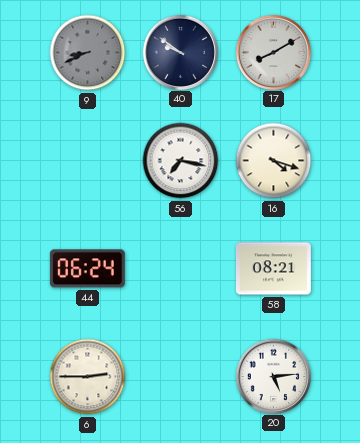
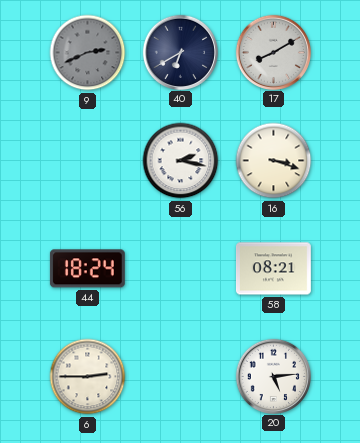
9: 8:41 -> 2:41 (88, 53)
40: 9:51 -> 6:40 (180, 52)
56: 7:17 -> 2:17 (181, 161)
16: 4:18 -> 3:18 (274, 161)
44: 06:24 -> 18:24 (87, 269)
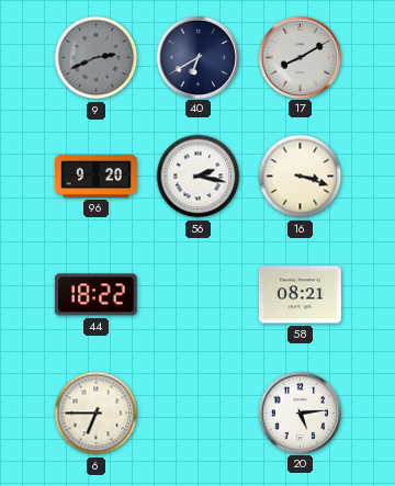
96: none -> 9:20 (97, 177)
44: 18:24 -> 18:22 (95, 295)
6: 2:45 -> 6:45 (97, 414)
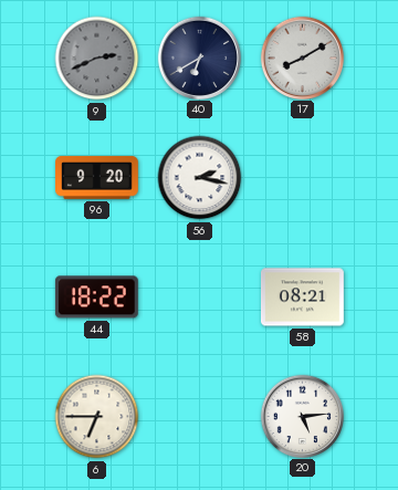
16: 3:18 -> none (301, 177)
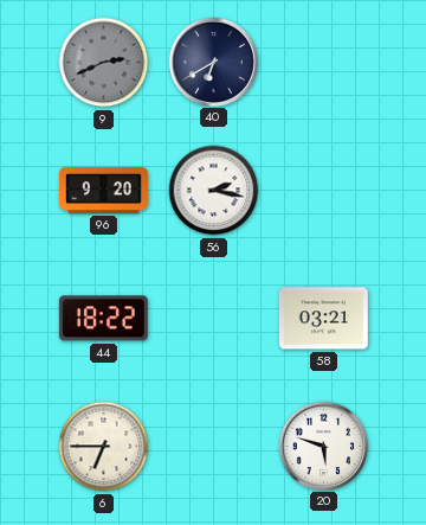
17: 8:10 -> none (302, 58)
58: 08:21 -> 03:21 (323, 319)
20: 5:14 -> 5:48 (323, 446)
